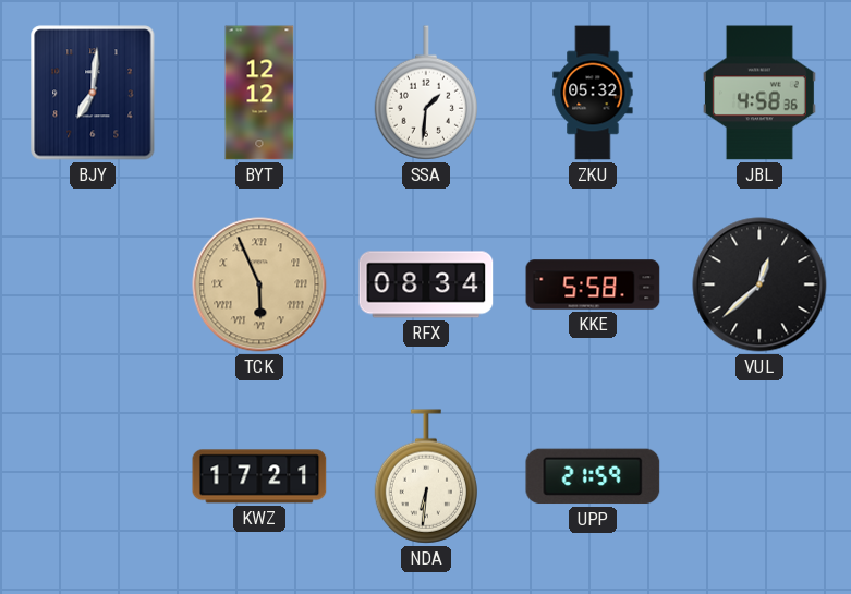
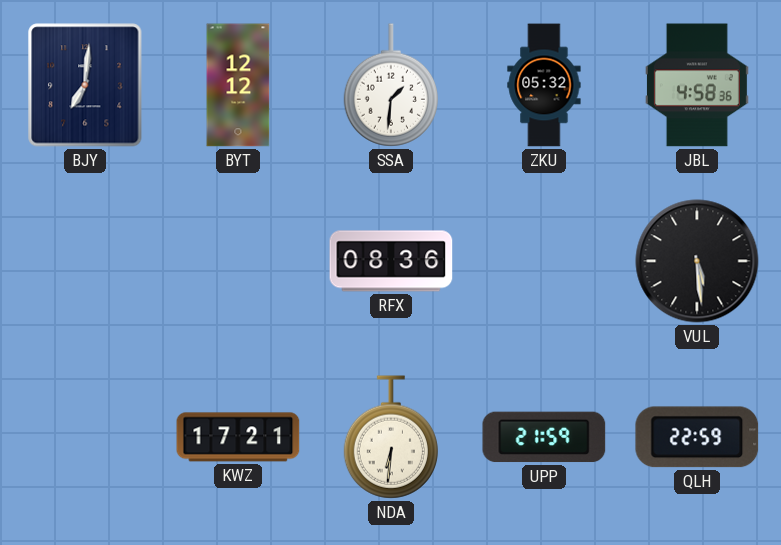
TCK: 5:56 -> none (259, 284)
RFX: 08:34 -> 08:36 (391, 261)
KKE: 5:58 -> none (593, 284)
VUL: 12:38 -> 5:29 (697, 261)
QLH: none -> 22:59 (697, 437)
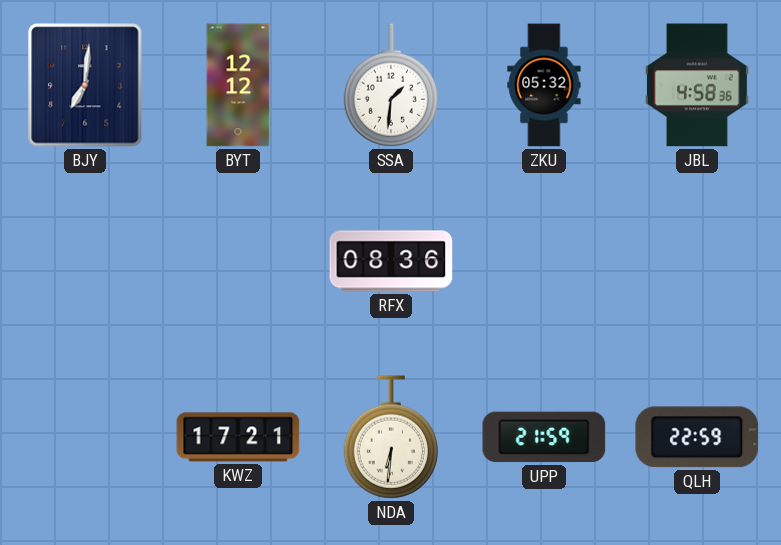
VUL: 5:29 -> none (697, 261)
